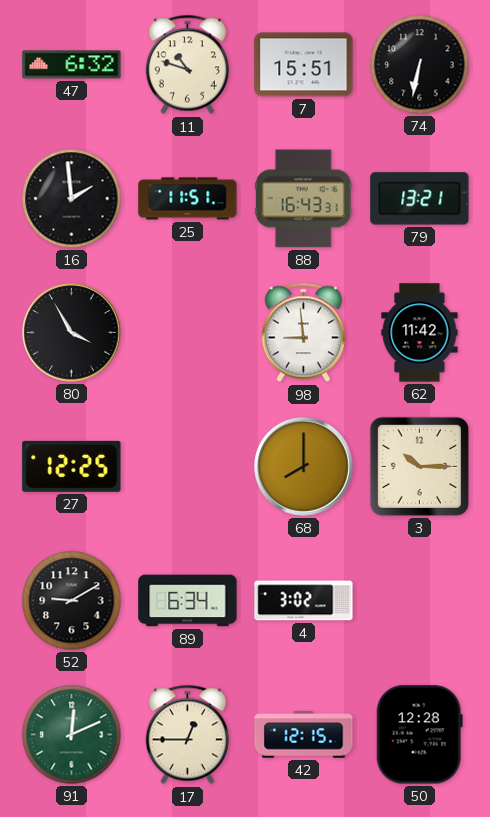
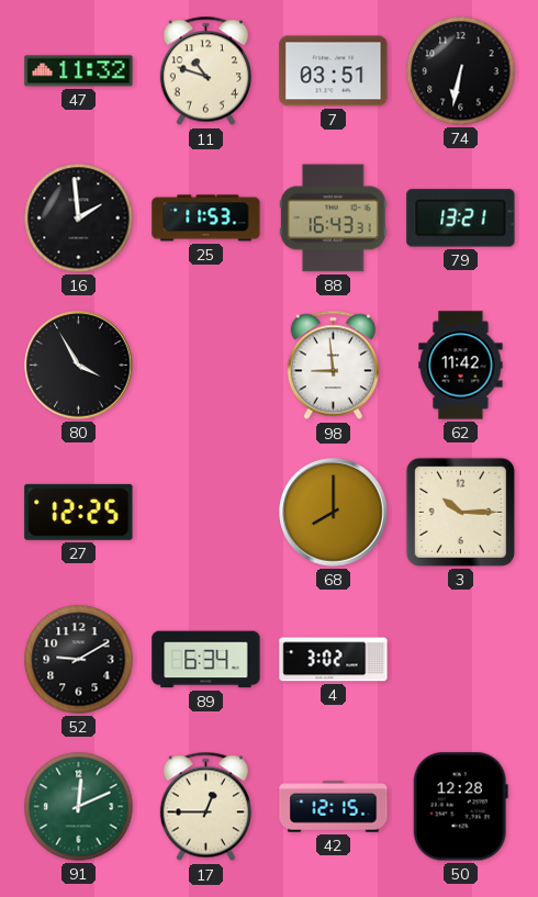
47: 6:32 -> 11:32 (79, 71)
7: 15:51 -> 03:51 (334, 71)
25: 11:51 -> 11:53 (206, 218)
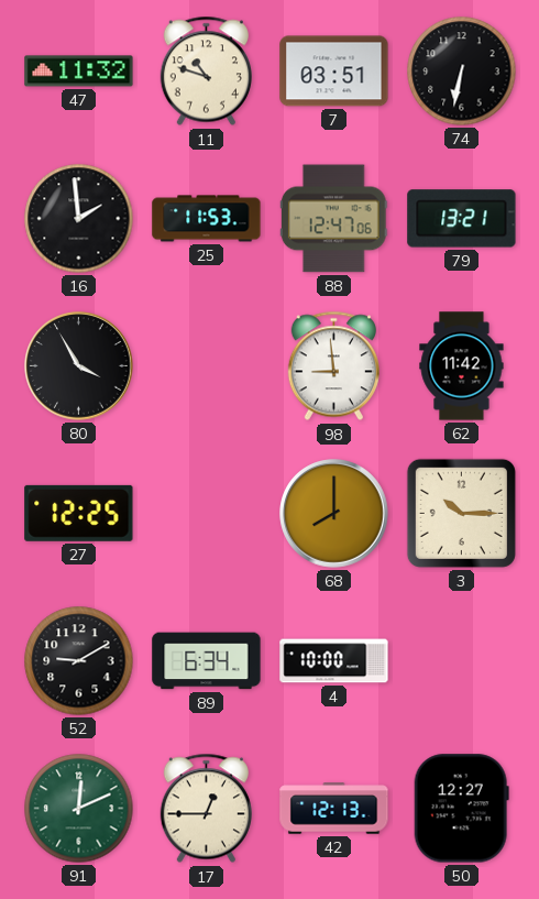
88: 16:43 -> 12:47 (333, 219)
4: 3:02 -> 10:00 (334, 661)
42: 12:15 -> 12:13 (334, 809)
50: 12:28 -> 12:27 (461, 809)
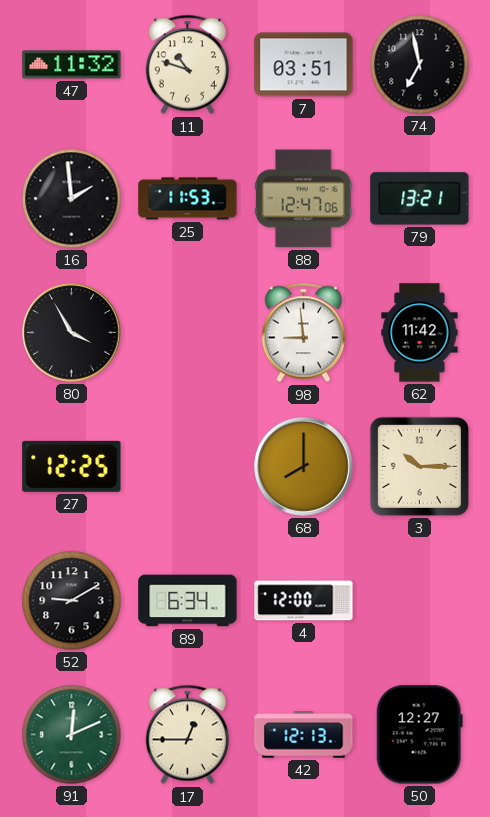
74: 6:32 -> 6:58 (420, 65)
4: 10:00 -> 12:00 (304, 601)
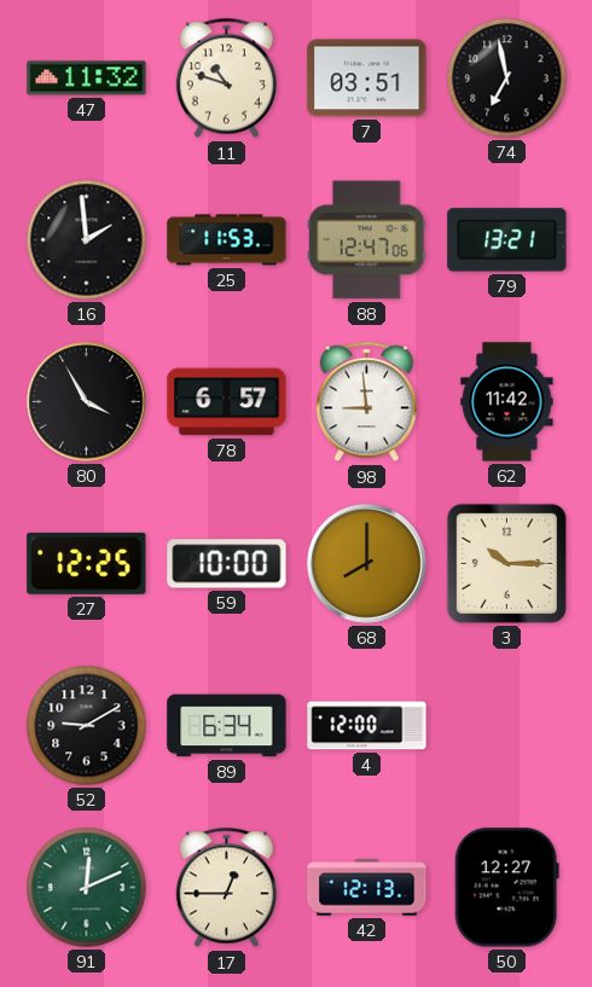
78: none -> 6:57 (227, 402)
59: none -> 10:00 (227, 564)
